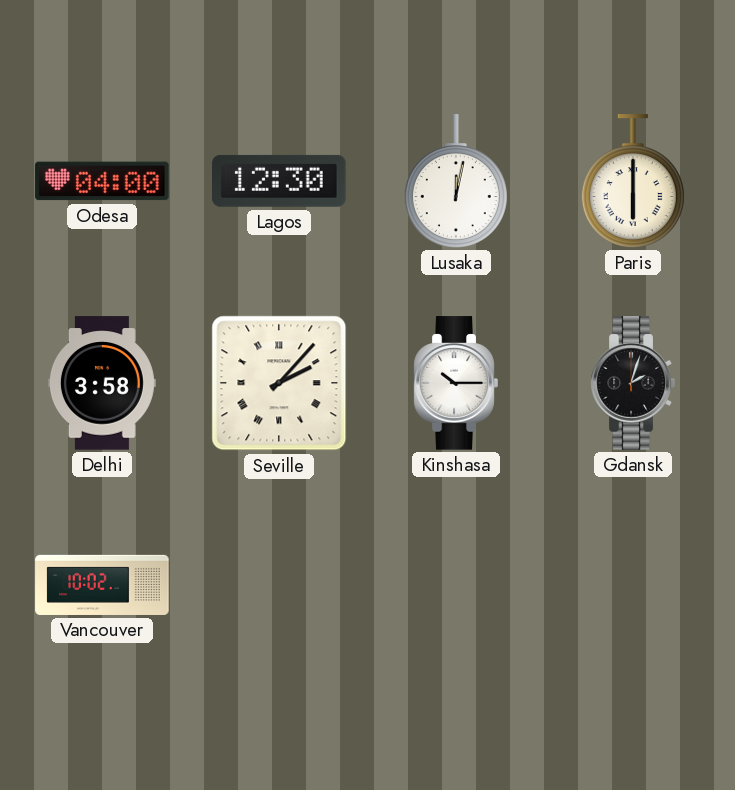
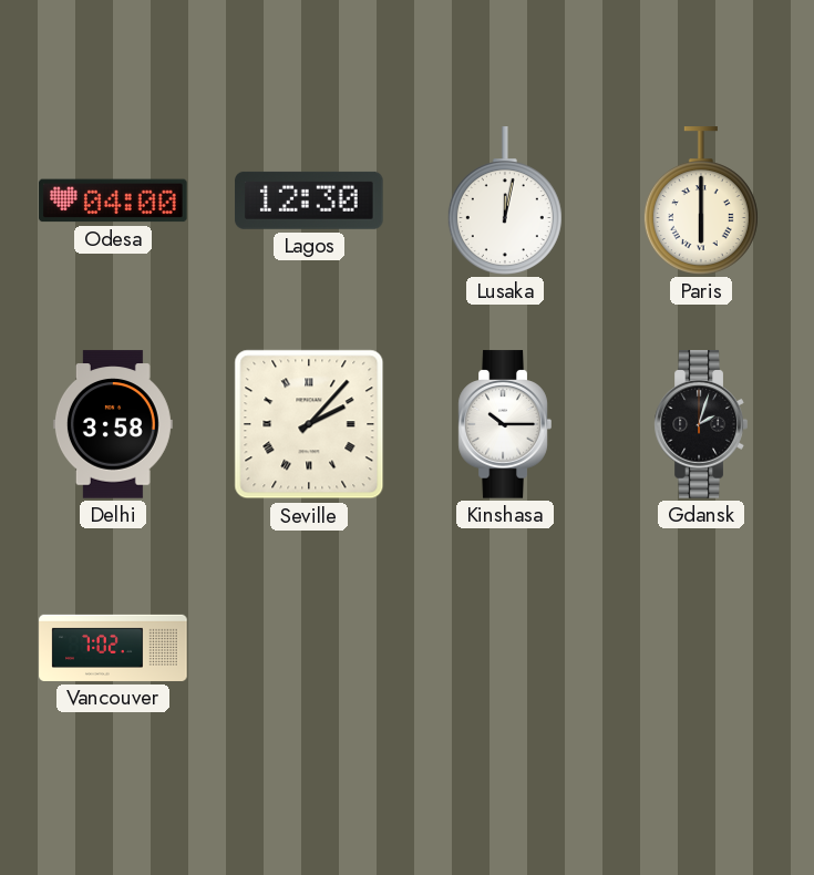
Vancouver: 10:02 -> 7:02 (113, 648)
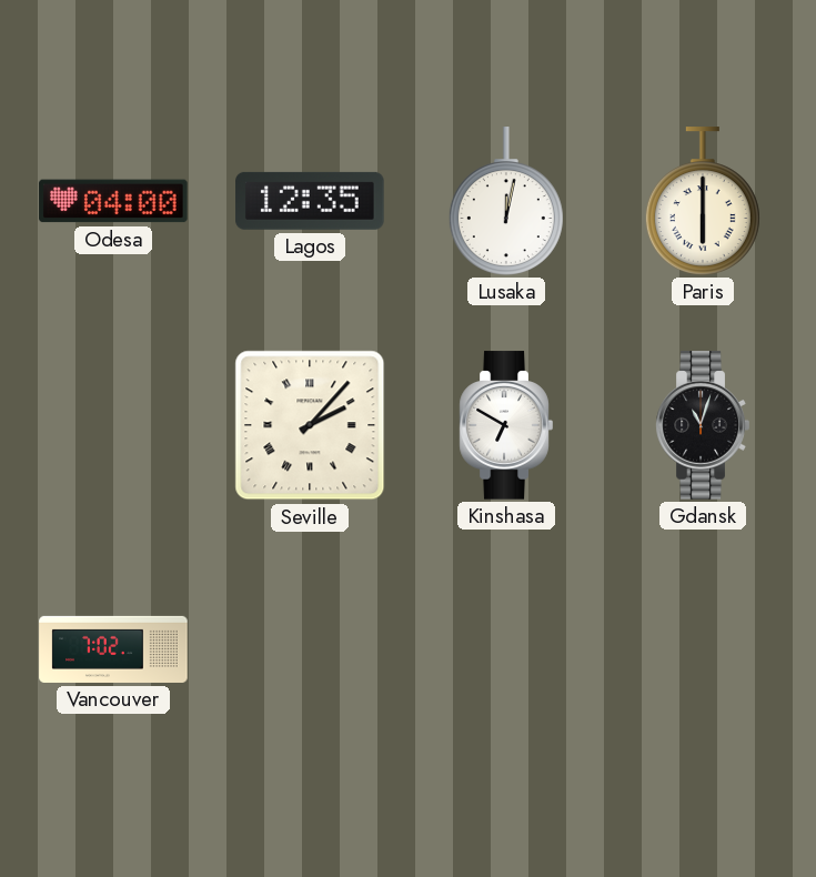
Lagos: 12:30 -> 12:35 (310, 201)
Delhi: 3:58 -> none (113, 424)
Kinshasa: 10:15 -> 6:50 (506, 425)
Gdansk: 2:03 -> 11:03 (703, 425)
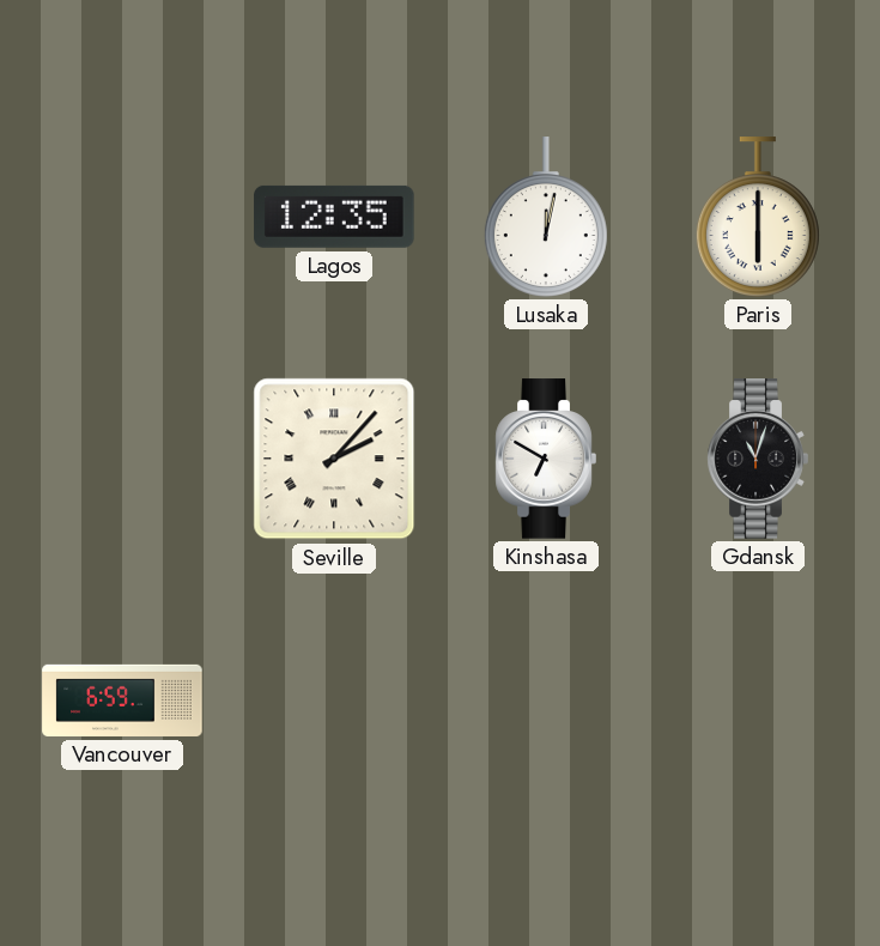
Odesa: 04:00 -> none (113, 201)
Vancouver: 7:02 -> 6:59 (122, 701)
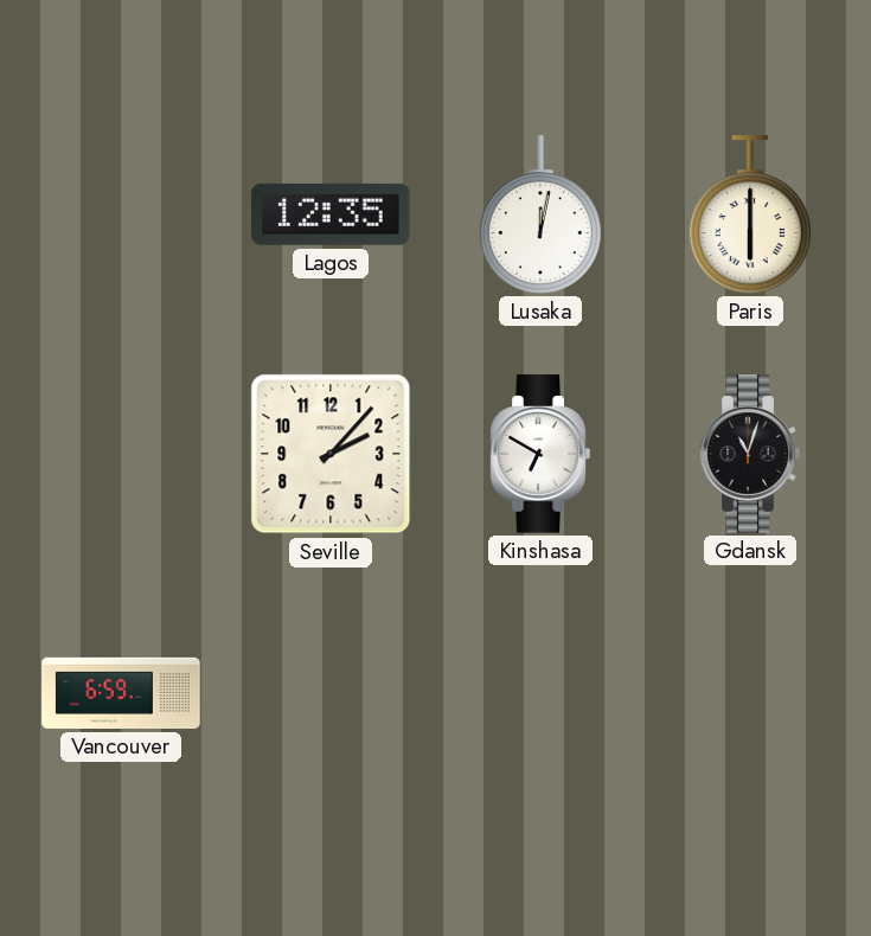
Seville numerals: Roman -> Arabic (331, 454)
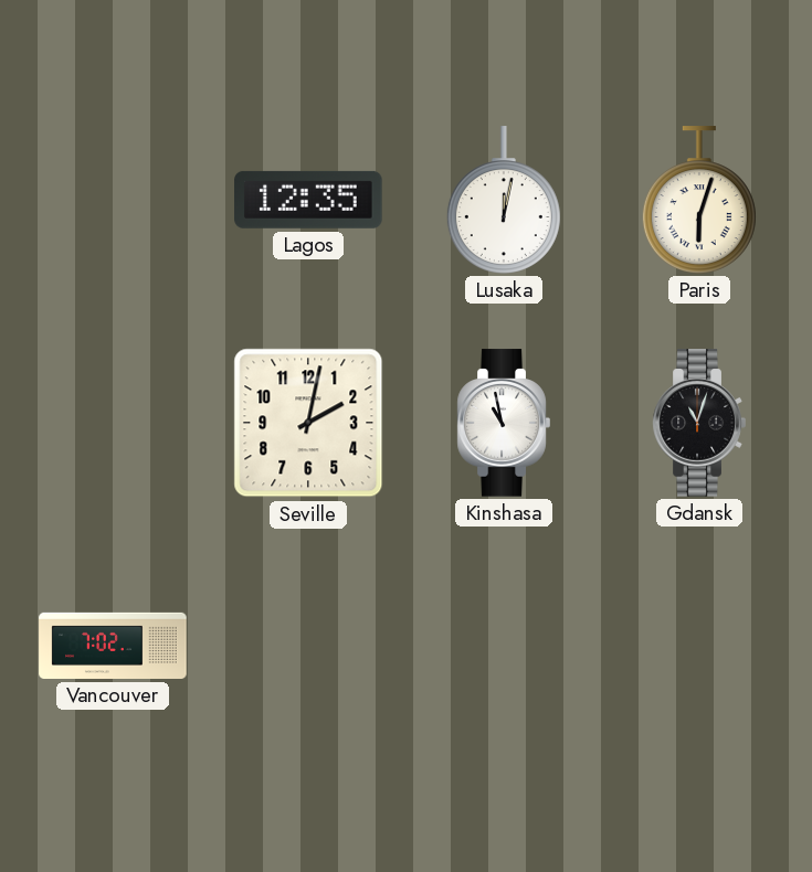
Paris: 6:00 -> 6:03 (699, 200)
Seville: 2:07 -> 2:02 (308, 423)
Kinshasa: 6:50 -> 10:58 (504, 423)
Vancouver: 6:59 -> 7:02 (113, 646)
